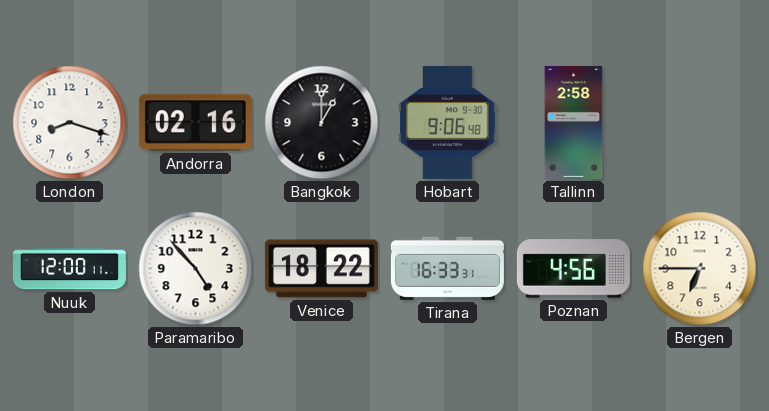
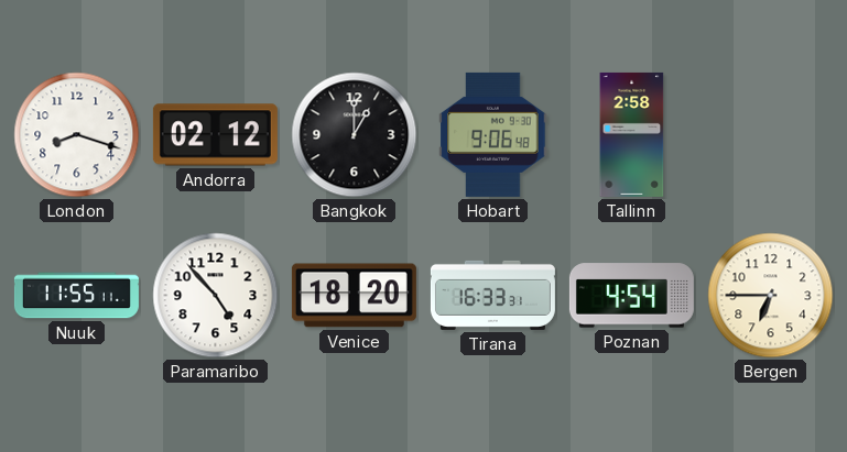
Andorra: 02:16 -> 02:12 (215, 135)
Nuuk: 12:00 -> 11:55 (76, 296)
Venice: 18:22 -> 18:20 (354, 296)
Poznan: 4:56 -> 4:54 (631, 296)
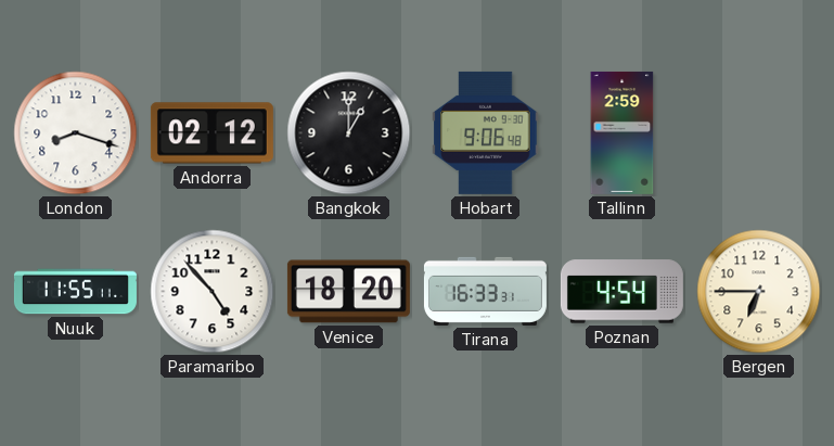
Tallinn: 2:58 -> 2:59 (623, 132)
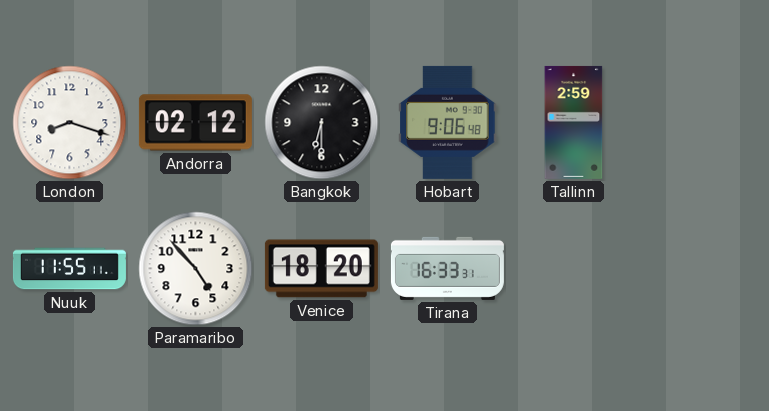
Bangkok: 1:00 -> 6:30 (322, 123)
Poznan: 4:54 -> none (621, 292)
Bergen: 6:45 -> none (759, 292)
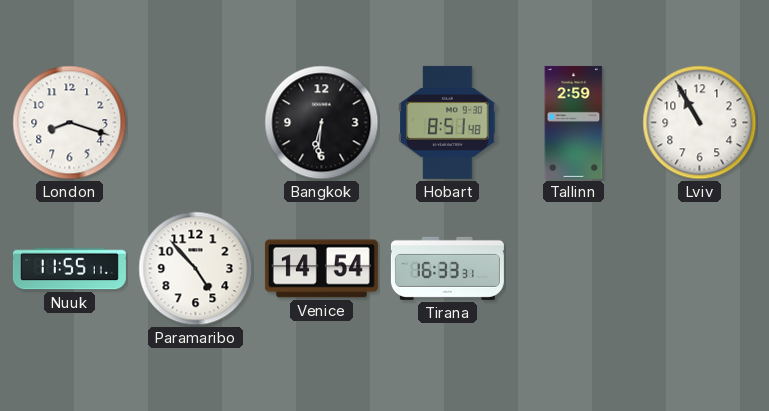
Andorra: 02:12 -> none (195, 123)
Bangkok: 6:30 -> 6:31 (322, 123)
Hobart: 9:06 -> 8:51 (448, 122)
Lviv: none -> 10:55 (700, 123)
Venice: 18:20 -> 14:54 (321, 269)
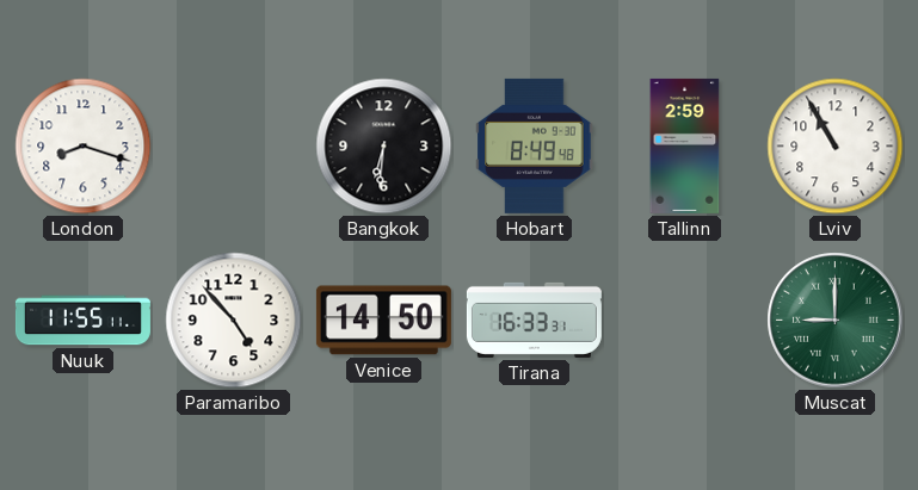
Hobart: 8:51 -> 8:49 (535, 145)
Venice: 14:54 -> 14:50 (383, 321)
Muscat: none -> 9:00 (836, 321)
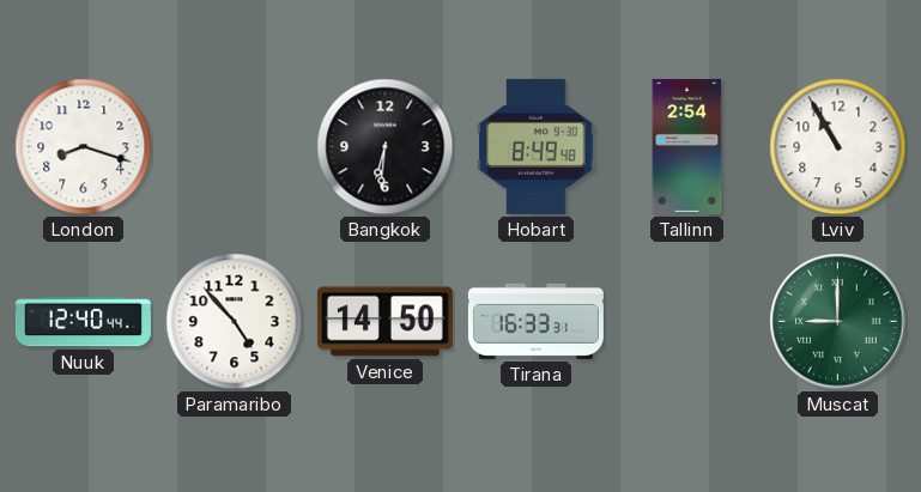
Tallinn: 2:59 -> 2:54 (687, 146)
Nuuk: 11:55 -> 12:40 (83, 322)
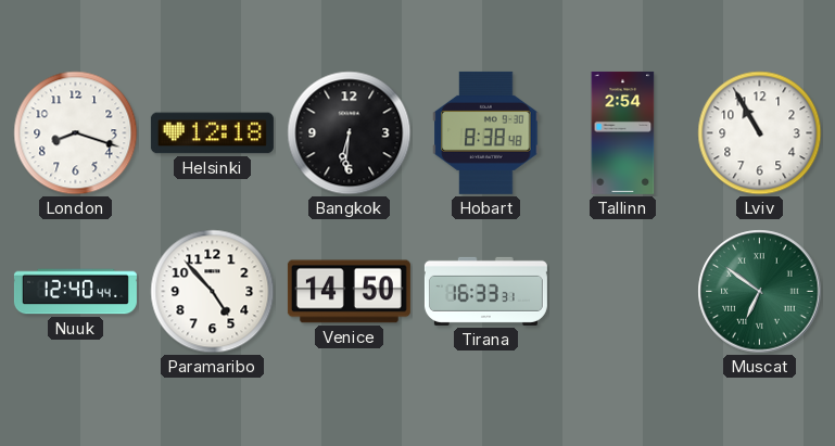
Helsinki: none -> 12:18 (212, 133)
Hobart: 8:49 -> 8:38 (486, 132)
Muscat: 9:00 -> 6:51 (760, 292)
